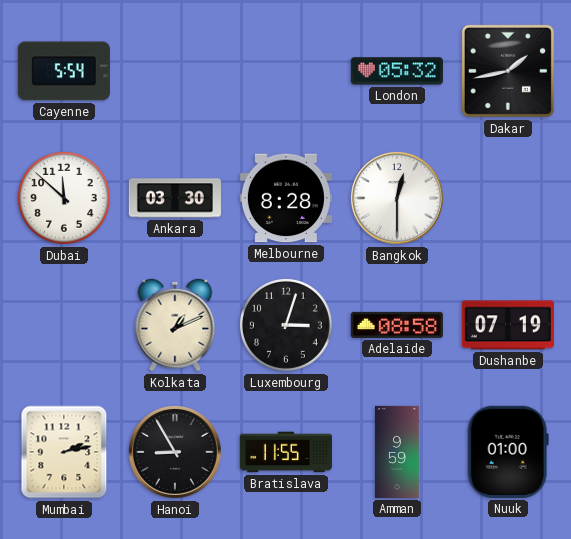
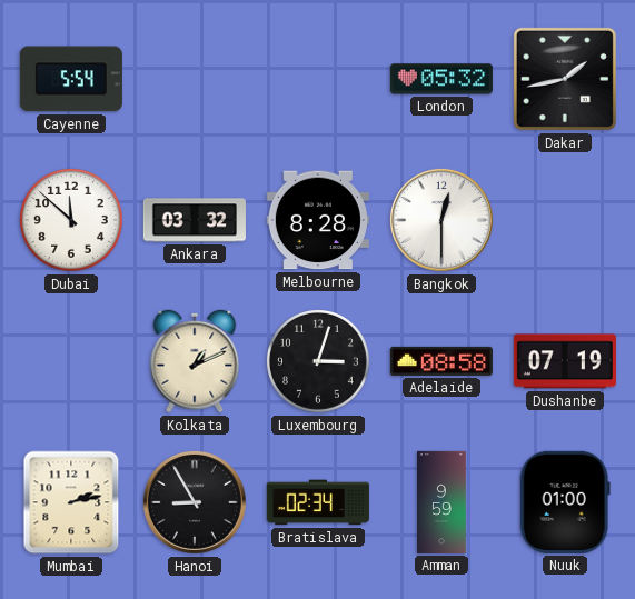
Ankara: 03:30 -> 03:32 (195, 220)
Bratislava: 11:55 -> 02:34 (318, 502)
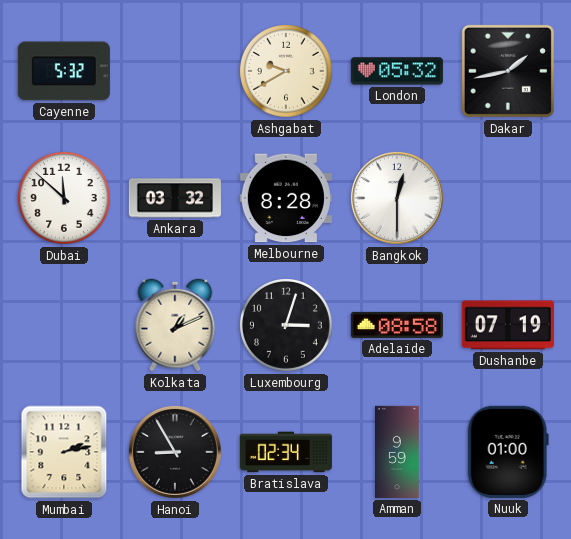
Cayenne: 5:54 -> 5:32 (64, 71)
Ashgabat: none -> 9:40 (287, 72)
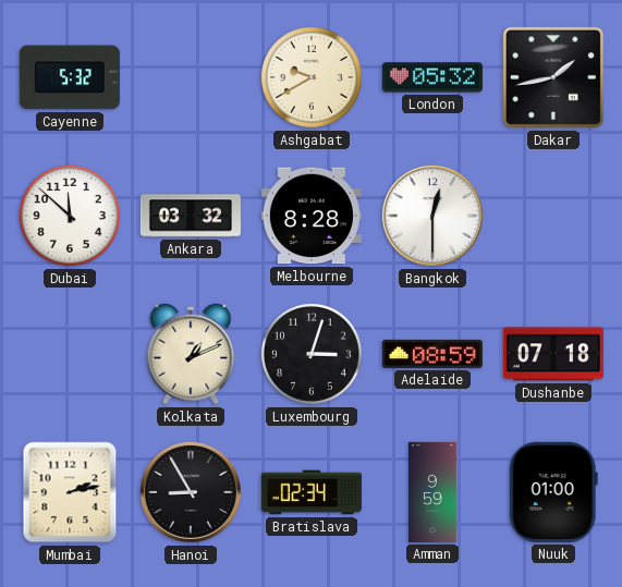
Adelaide: 08:58 -> 08:59 (432, 354)
Dushanbe: 07:19 -> 07:18 (553, 354)
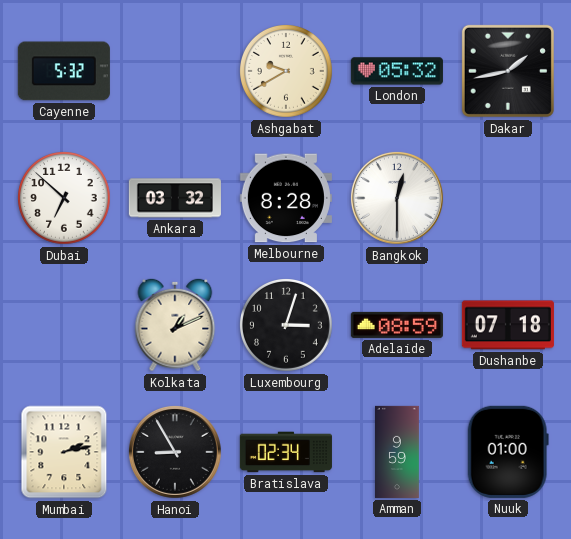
Dubai: 11:52 -> 6:52 (65, 199)
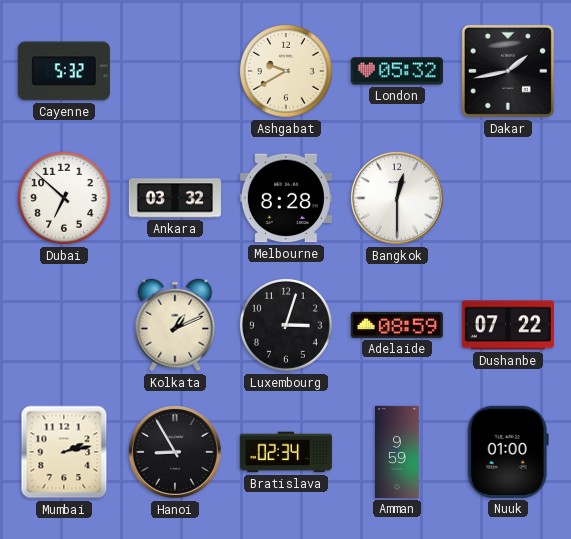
Dushanbe: 07:18 -> 07:22 (508, 325)
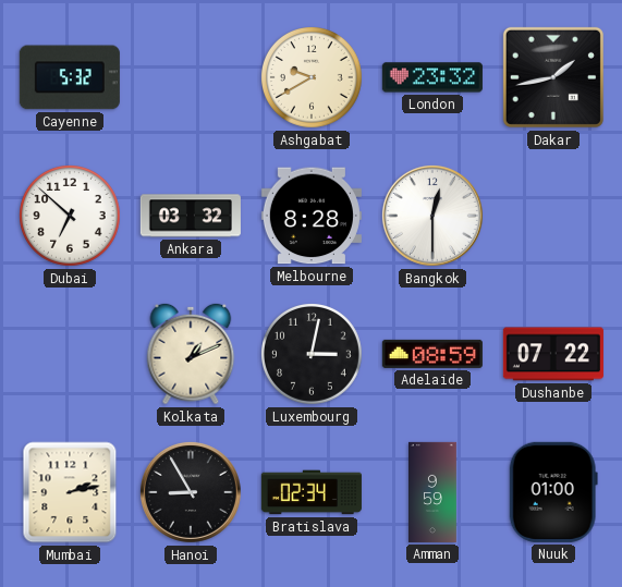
London: 05:32 -> 23:32 (432, 77)
Luxembourg: 3:03 -> 3:02 (313, 355)
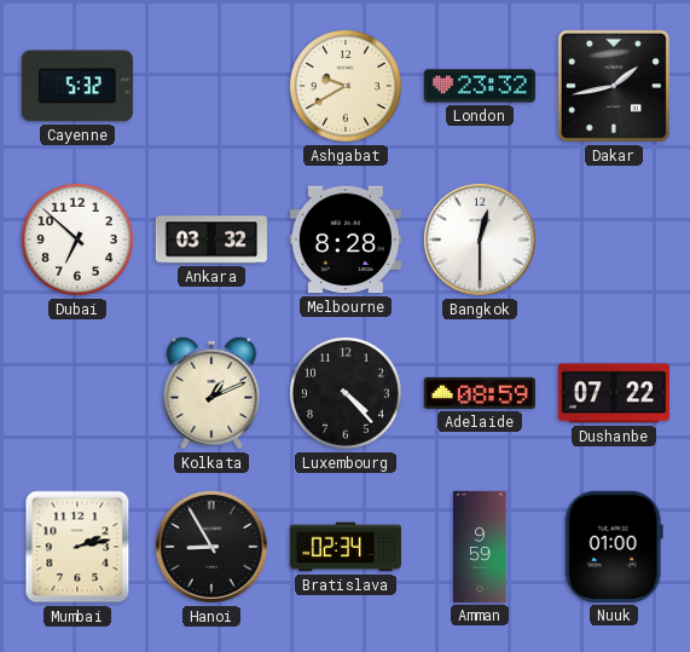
Luxembourg: 3:02 -> 4:23 (347, 394)
